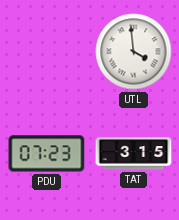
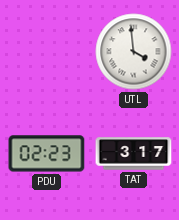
PDU: 07:23 -> 02:23 (47, 154)
TAT: 3:15 -> 3:17 (134, 154)
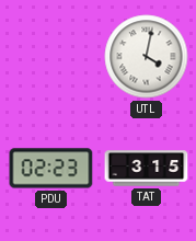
UTL: 3:59 -> 4:02 (147, 57)
TAT: 3:17 -> 3:15 (147, 169)
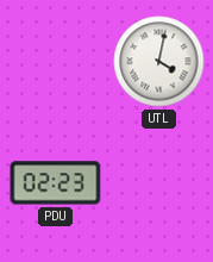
TAT: 3:15 -> none (147, 169)
